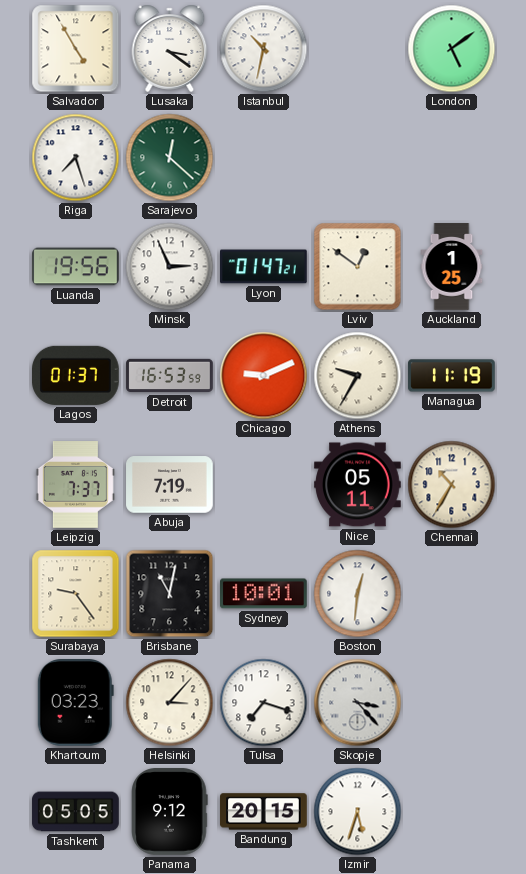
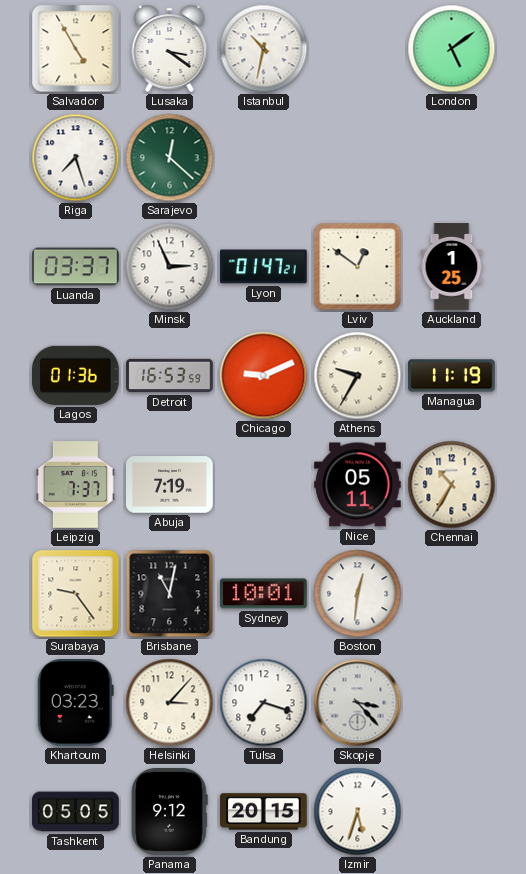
Luanda: 19:56 -> 03:37 (76, 267)
Lagos: 01:37 -> 01:36 (76, 375)
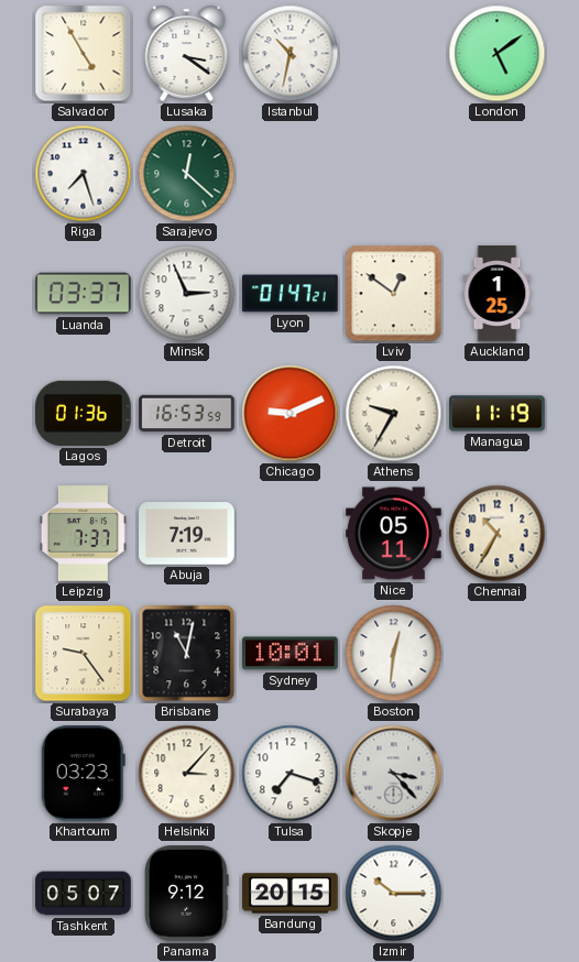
Tashkent: 05:05 -> 05:07 (84, 894)
Izmir: 5:33 -> 10:15 (394, 894)
